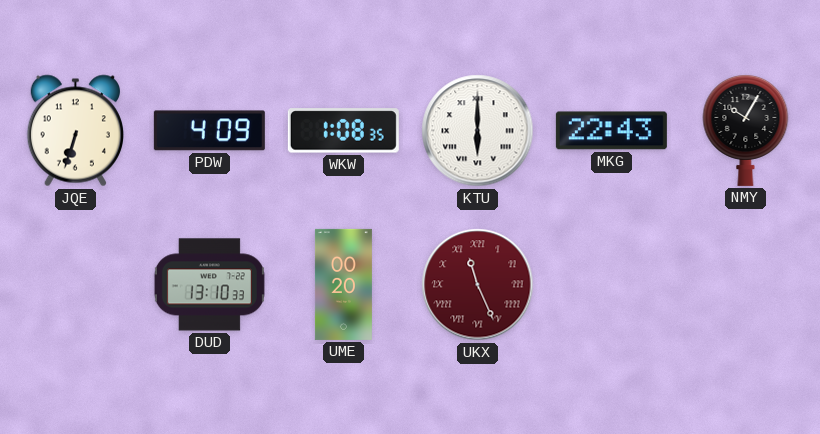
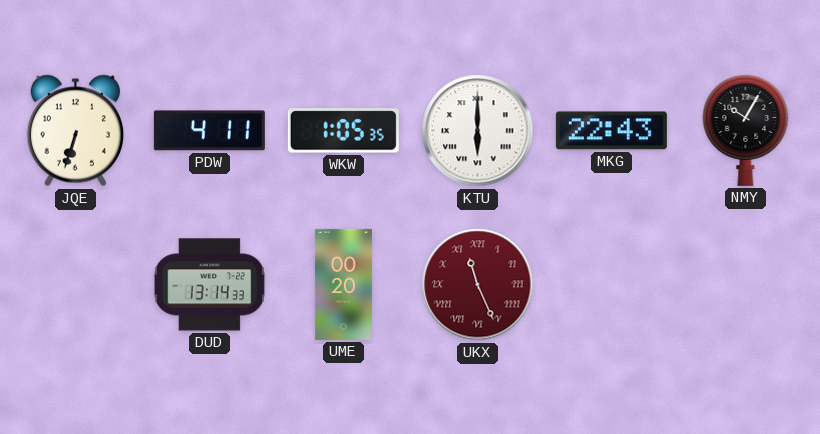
PDW: 4:09 -> 4:11 (209, 131)
WKW: 1:08 -> 1:05 (343, 131)
DUD: 13:10 -> 13:14 (209, 285)
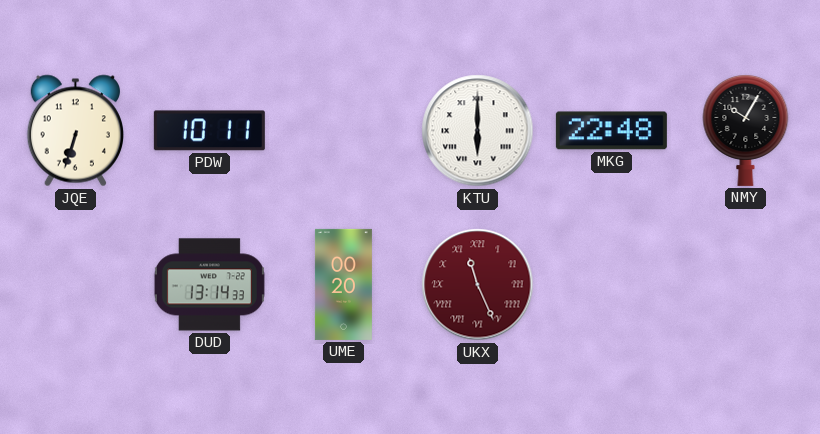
PDW: 4:11 -> 10:11 (209, 131)
WKW: 1:05 -> none (343, 131)
MKG: 22:43 -> 22:48 (611, 131)
